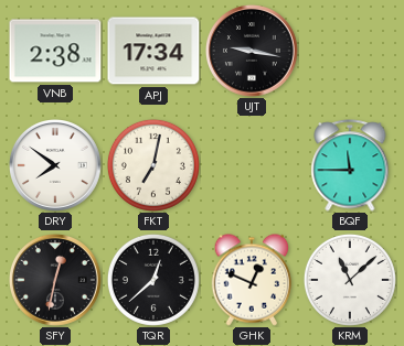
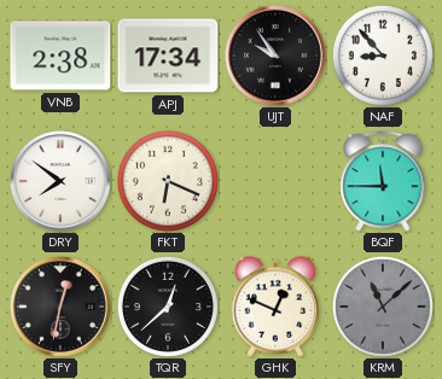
UJT: 9:17 -> 9:54 (277, 57)
NAF: none -> 8:53 (383, 56)
FKT: 7:02 -> 6:19 (168, 181)
KRM dial: white -> grey (383, 307)
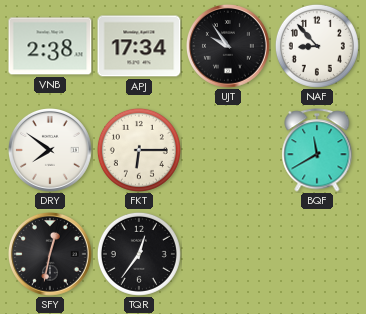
FKT: 6:19 -> 6:15 (139, 150)
BQF: 11:45 -> 11:40 (317, 150)
TQR: 12:38 -> 12:36 (139, 254)
GHK: 12:49 -> none (275, 307)
KRM: 11:08 -> none (383, 307)
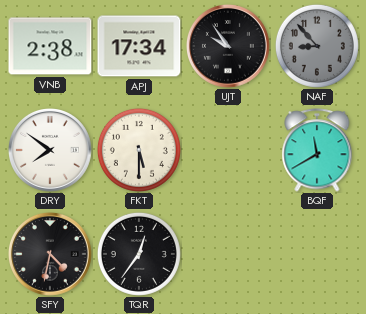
NAF dial: white -> grey (317, 46)
FKT: 6:15 -> 5:30 (139, 150)
SFY: 12:32 -> 4:32 (51, 255)
